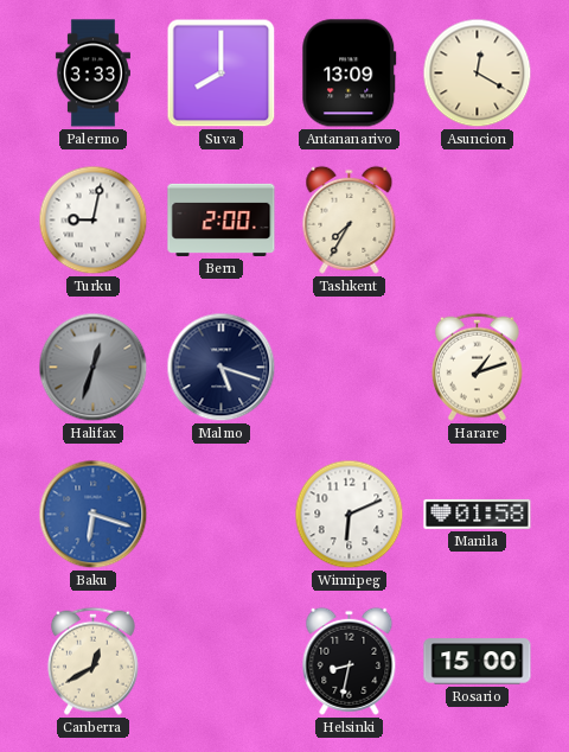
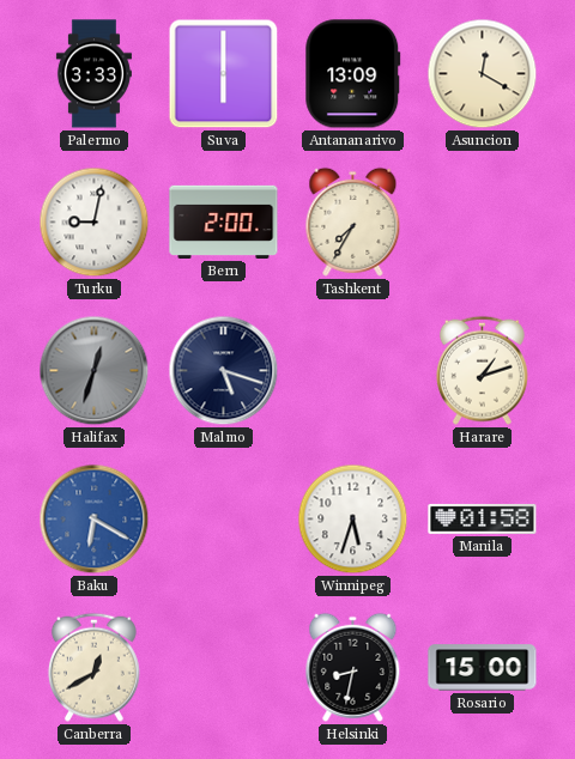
Suva: 8:00 -> 6:00 (224, 74)
Baku: 6:18 -> 6:20 (95, 520)
Winnipeg: 6:11 -> 5:33 (353, 520)
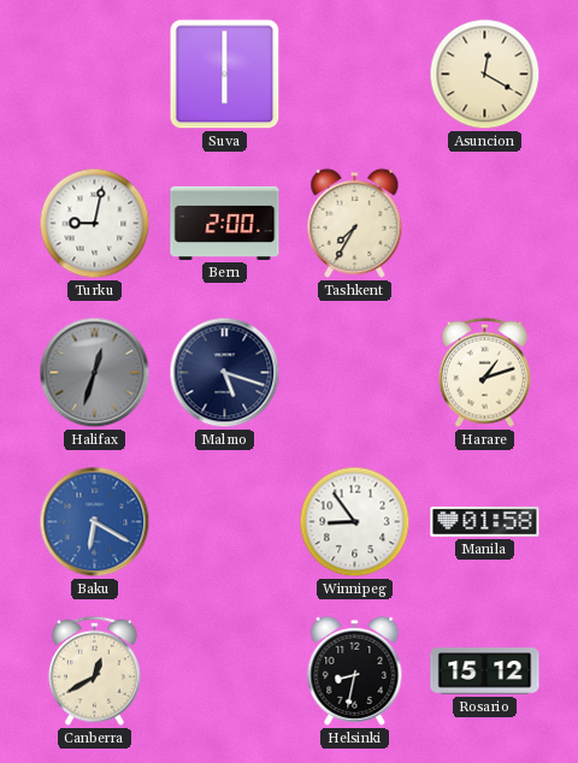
Palermo: 3:33 -> none (93, 74)
Antananarivo: 13:09 -> none (353, 74)
Winnipeg: 5:33 -> 8:54 (355, 522)
Rosario: 15:00 -> 15:12 (485, 672)
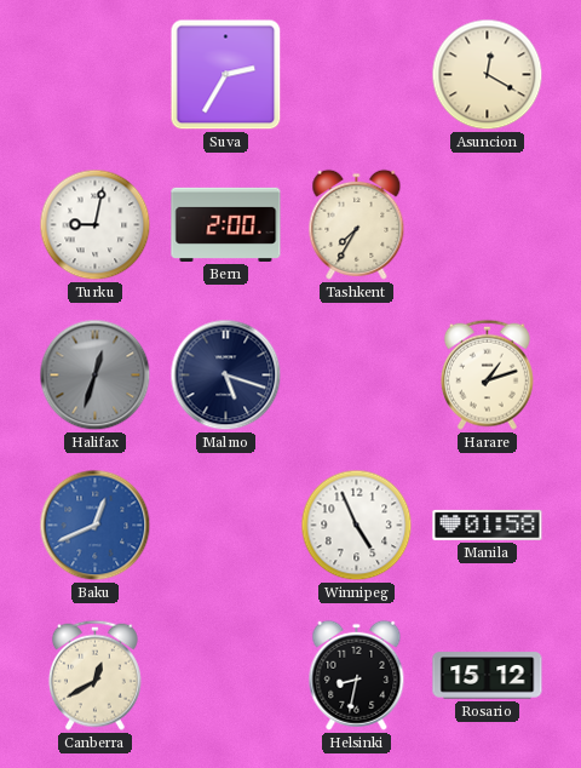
Suva: 6:00 -> 2:35 (226, 75)
Baku: 6:20 -> 12:41 (96, 526)
Winnipeg: 8:54 -> 4:56 (357, 526)
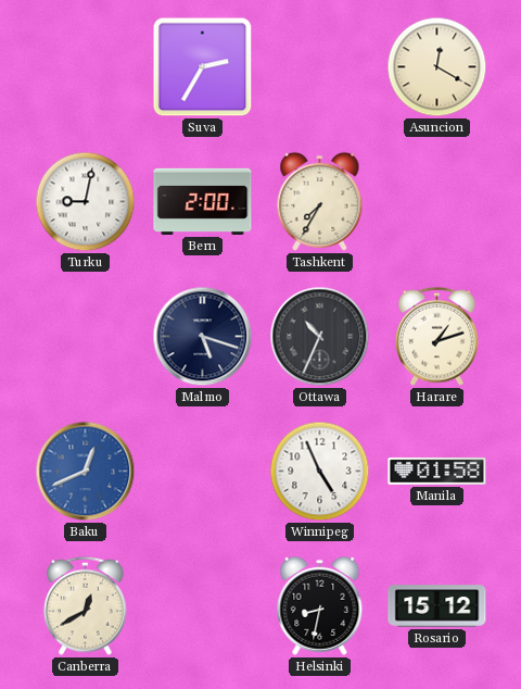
Halifax: 12:33 -> none (96, 376)
Ottawa: none -> 10:34 (320, 337)
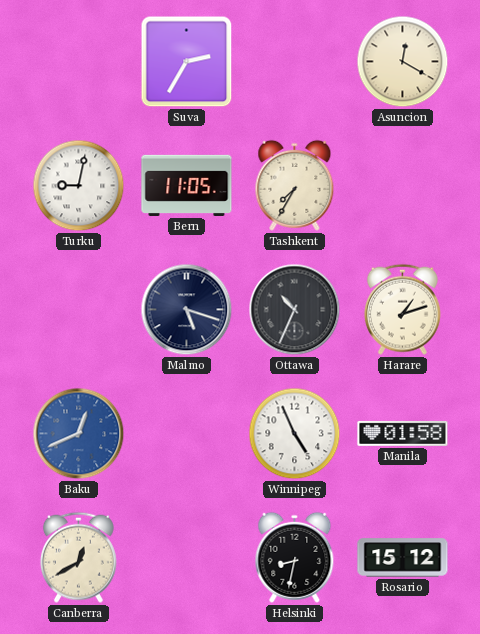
Bern: 2:00 -> 11:05 (187, 185)
